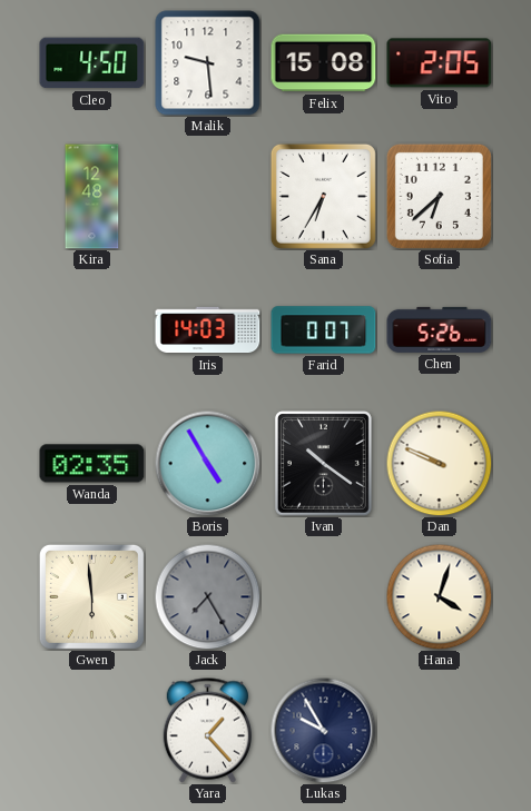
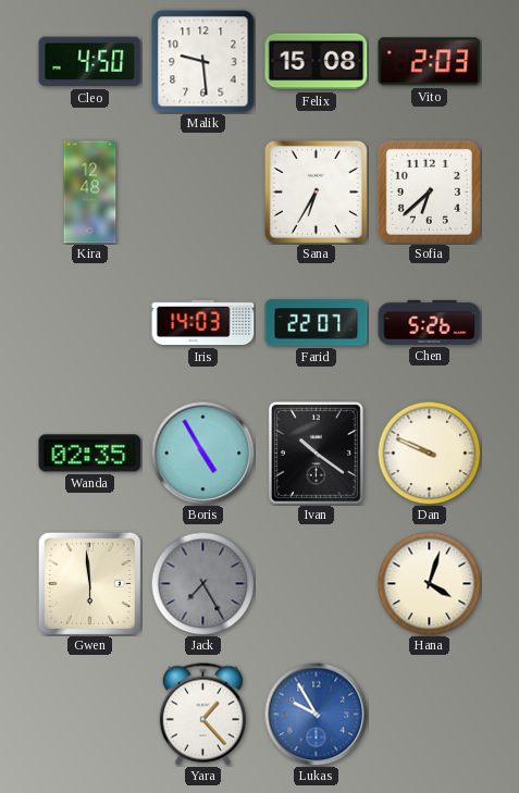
Vito: 2:05 -> 2:03 (430, 62)
Farid: 0:07 -> 22:07 (317, 323)
Lukas dial: navy -> blue (316, 714)
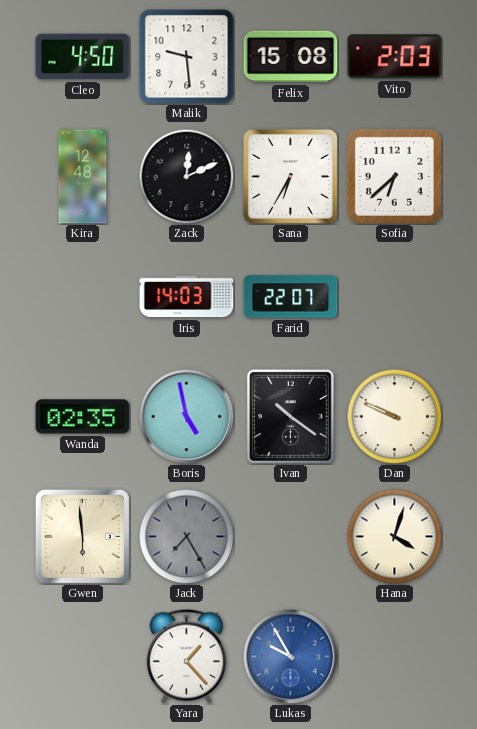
Zack: none -> 12:11 (186, 176)
Chen: 5:26 -> none (430, 322)
Boris: 4:55 -> 4:58 (186, 416)
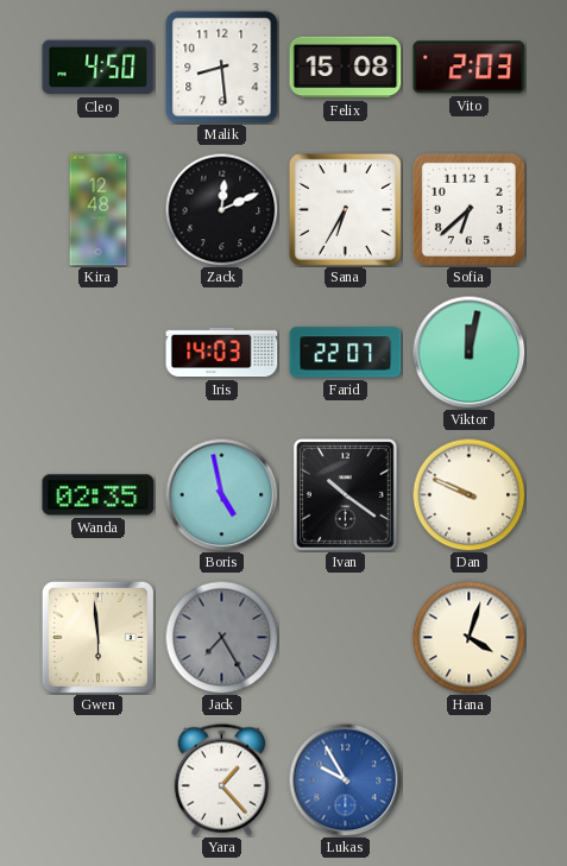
Malik: 9:29 -> 8:29 (222, 68)
Viktor: none -> 12:02 (468, 352)
